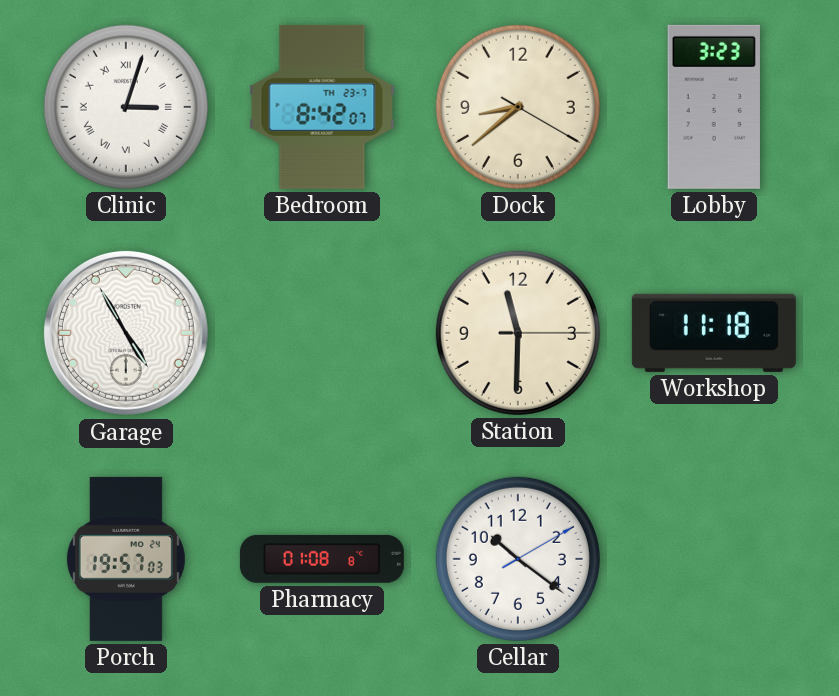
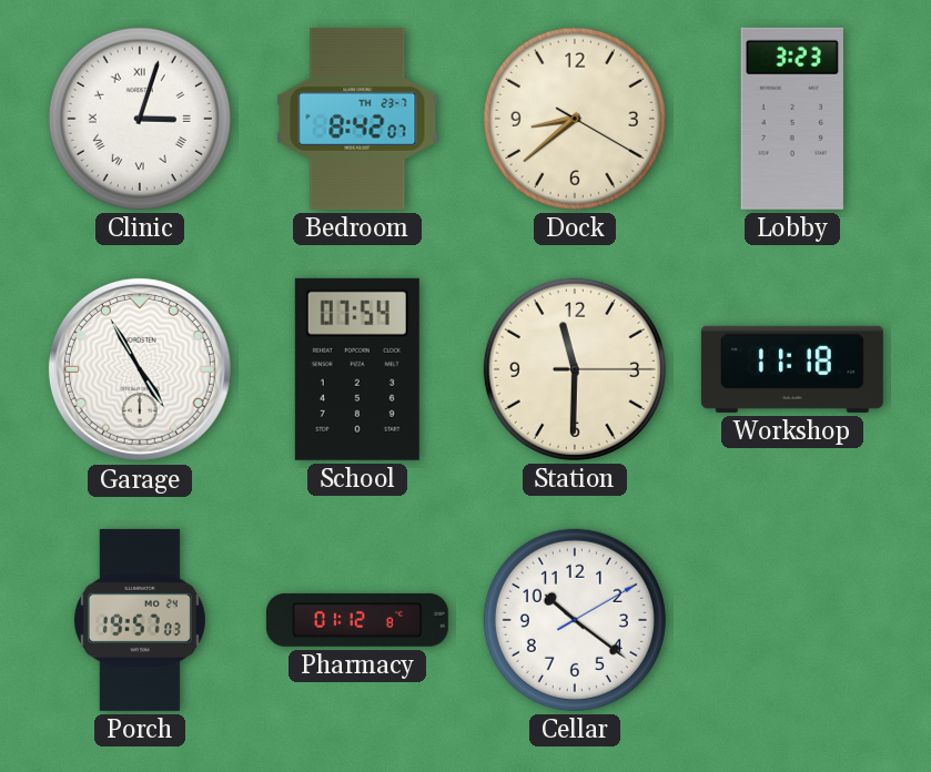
School: none -> 07:54 (357, 369)
Pharmacy: 01:08 -> 01:12 (357, 620)
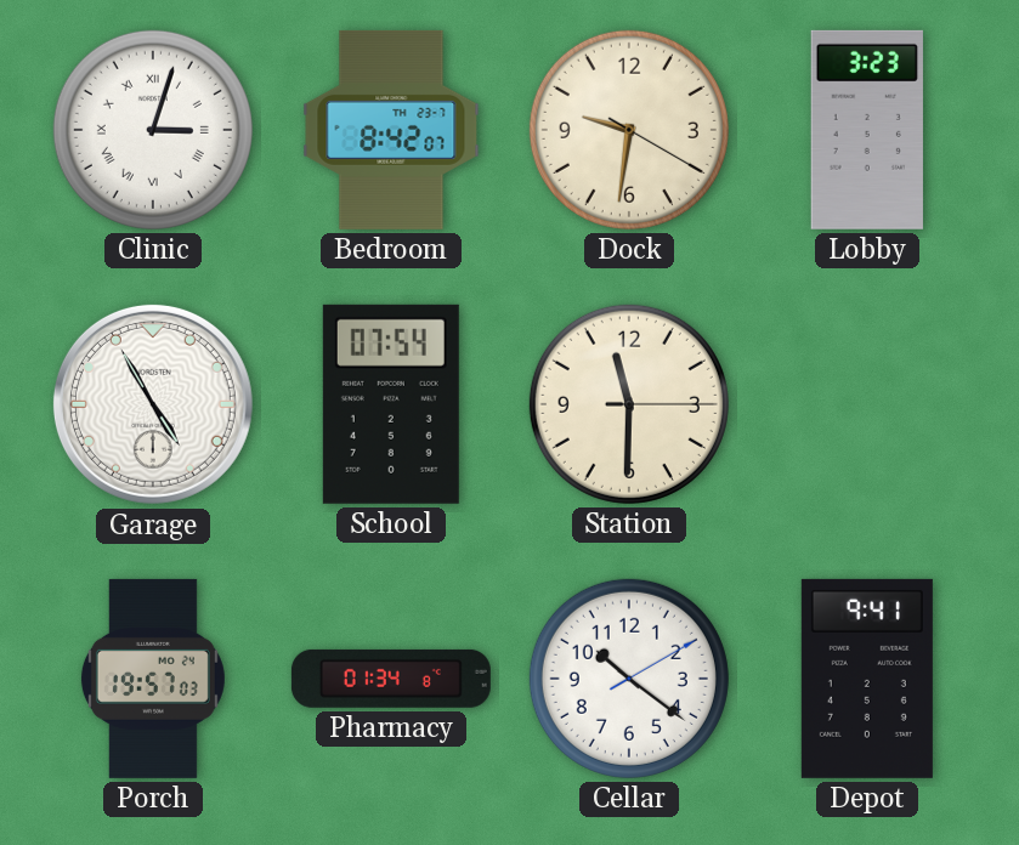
Dock: 8:38 -> 9:31 (629, 130)
Workshop: 11:18 -> none (792, 369)
Pharmacy: 01:12 -> 01:34 (391, 679)
Depot: none -> 9:41 (867, 679)
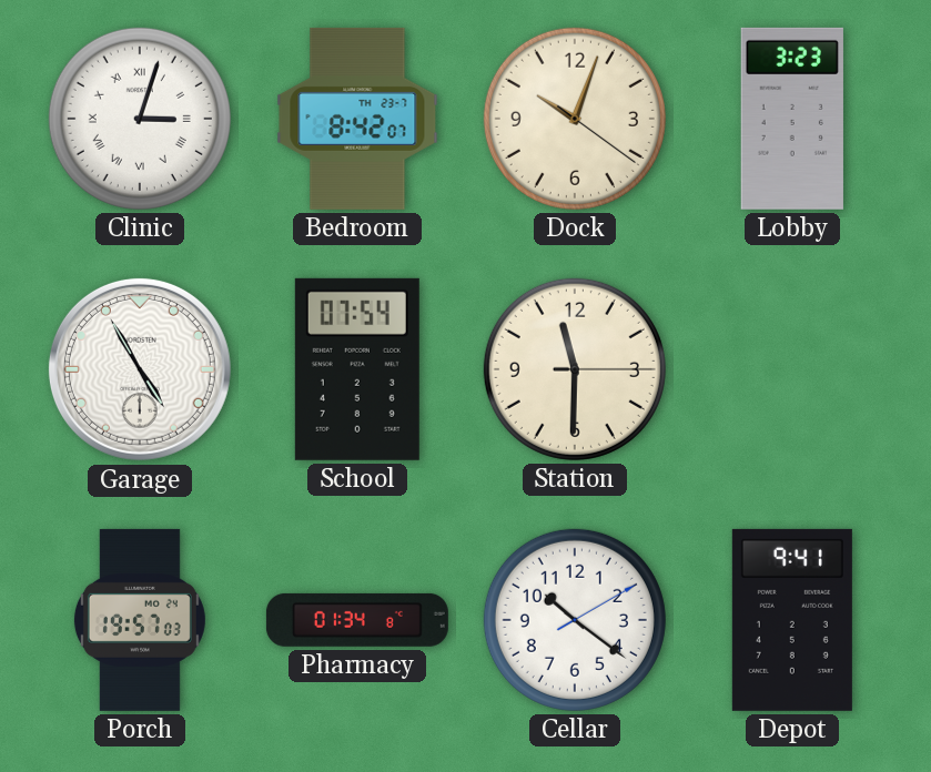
Dock: 9:31 -> 10:03 (575, 119)
